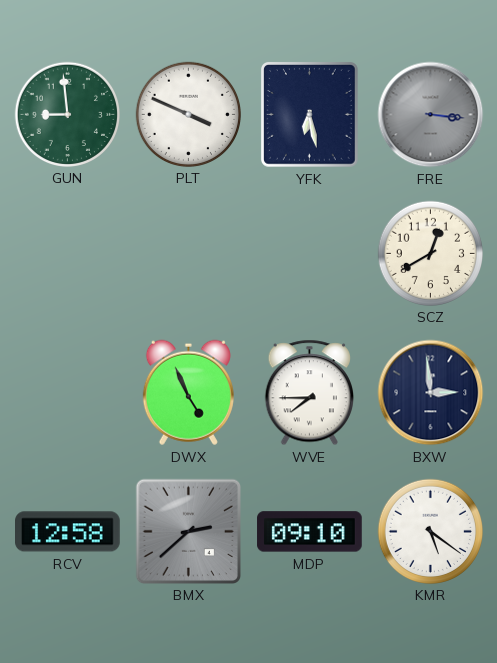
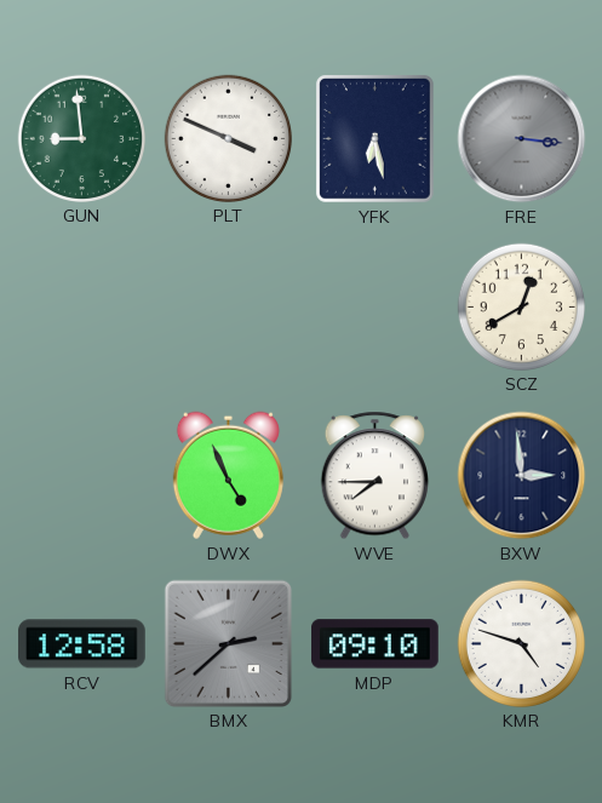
KMR: 5:21 -> 4:48 (521, 643)
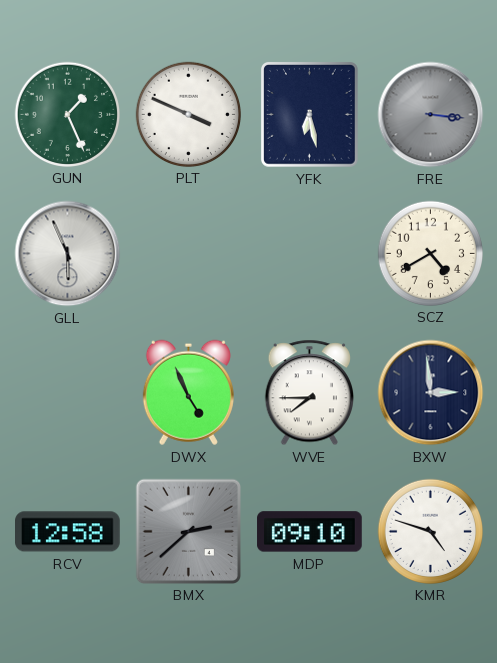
GUN: 8:59 -> 1:26 (67, 114)
GLL: none -> 5:56 (68, 254)
SCZ: 12:40 -> 4:40 (430, 253)
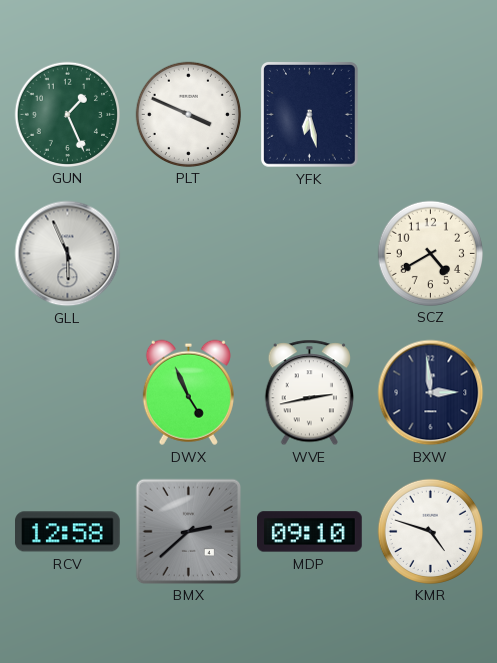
FRE: 3:16 -> none (431, 115)
WVE: 7:45 -> 2:43 (309, 393)
